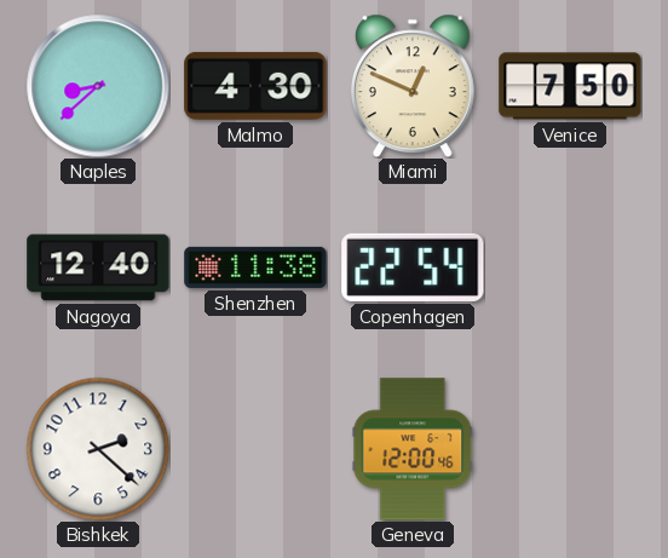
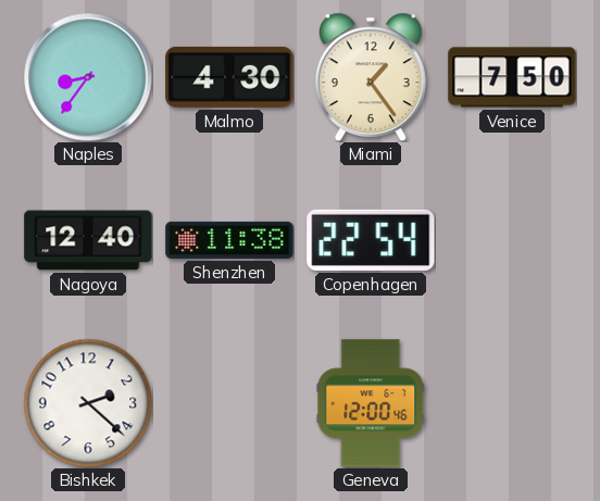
Naples: 8:38 -> 8:36 (88, 77)
Miami: 12:49 -> 1:24 (371, 77)
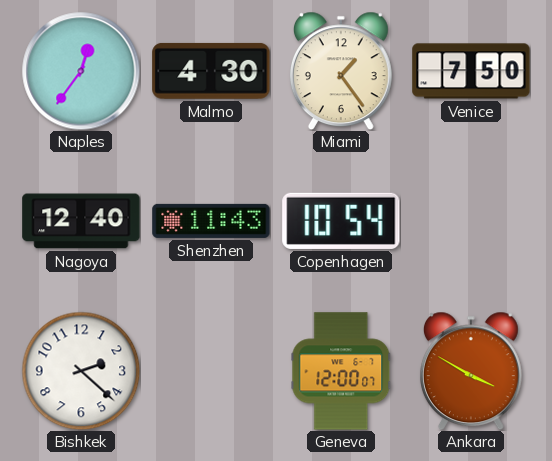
Naples: 8:36 -> 12:36 (81, 71)
Shenzhen: 11:38 -> 11:43 (211, 221)
Copenhagen: 22:54 -> 10:54 (341, 221)
Geneva: 12:00:46 -> 12:00:07 (341, 371)
Ankara: none -> 3:50 (471, 371)
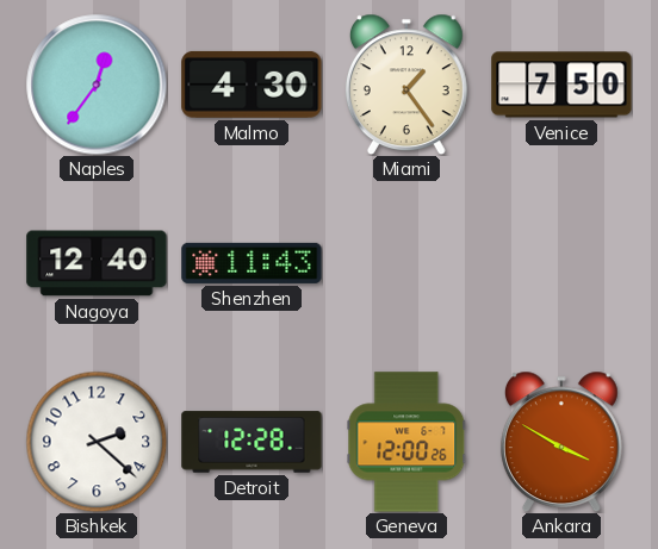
Copenhagen: 10:54 -> none (341, 221)
Detroit: none -> 12:28 (252, 442)
Geneva: 12:00:07 -> 12:00:26 (406, 442)
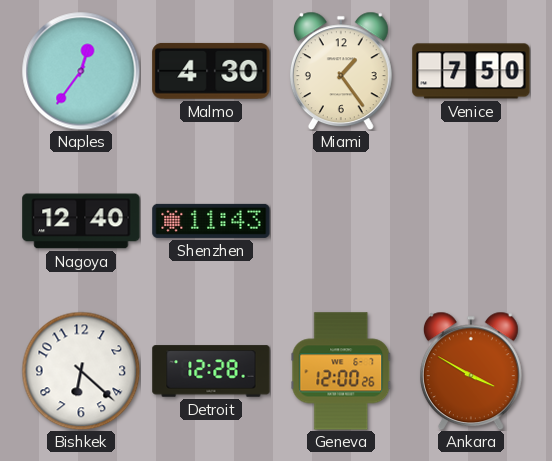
Bishkek: 2:22 -> 6:22 (81, 371)
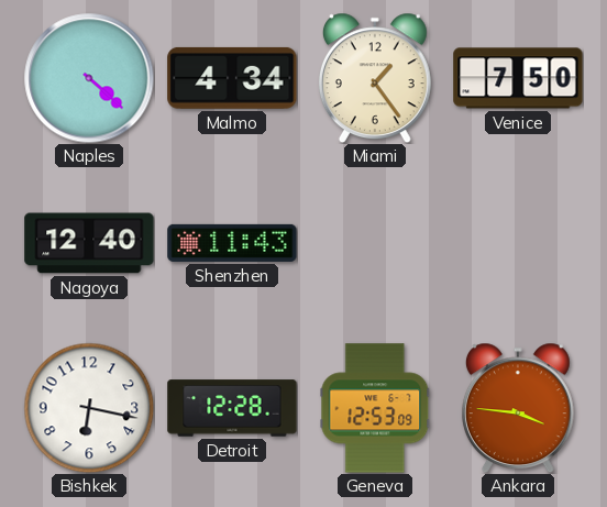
Naples: 12:36 -> 4:22 (89, 78)
Malmo: 4:30 -> 4:34 (232, 78)
Bishkek: 6:22 -> 6:17 (89, 408)
Geneva: 12:00 -> 12:53 (375, 408)
Ankara: 3:50 -> 3:46 (518, 408)
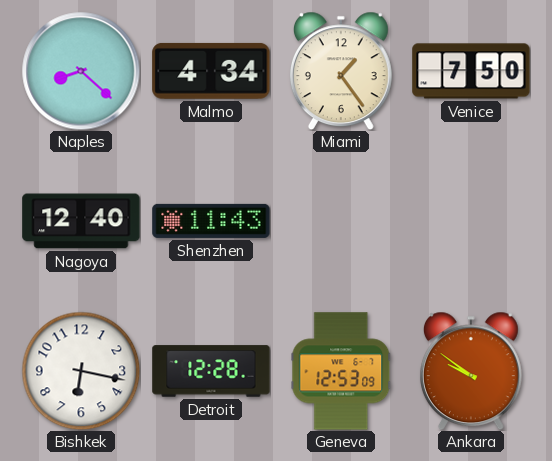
Naples: 4:22 -> 8:22 (81, 71)
Ankara: 3:46 -> 9:51 (471, 371)
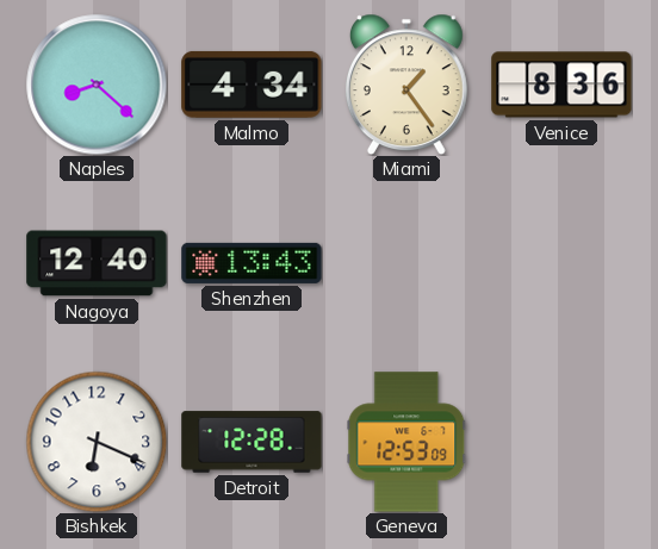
Venice: 7:50 -> 8:36 (561, 85)
Shenzhen: 11:43 -> 13:43 (252, 263)
Bishkek: 6:17 -> 6:19 (97, 442)
Ankara: 9:51 -> none (471, 371)
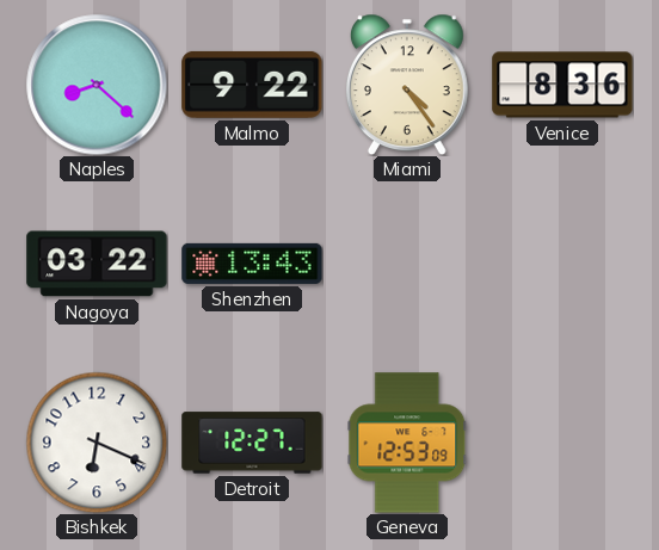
Malmo: 4:34 -> 9:22 (252, 85)
Miami: 1:24 -> 4:24 (407, 85)
Nagoya: 12:40 -> 03:22 (97, 264)
Detroit: 12:28 -> 12:27 (252, 443)
